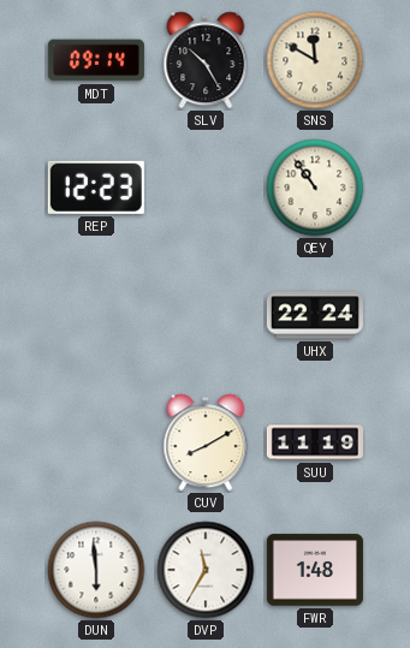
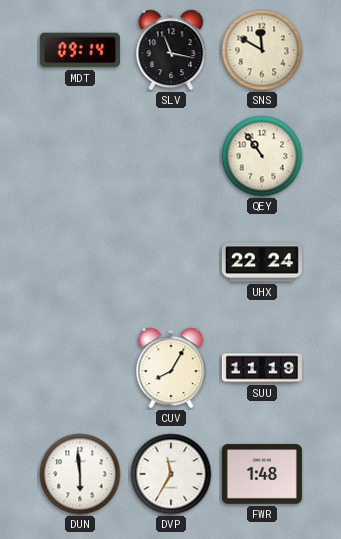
SLV: 10:25 -> 11:17 (171, 50)
REP: 12:23 -> none (96, 188)
CUV: 8:10 -> 8:05 (171, 368)
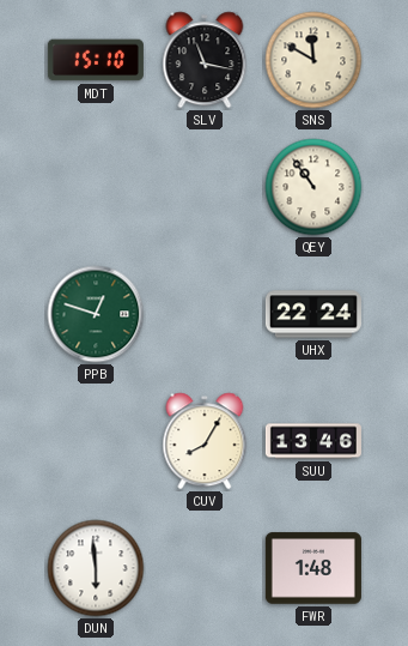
MDT: 09:14 -> 15:10 (96, 60)
PPB: none -> 12:48 (96, 314)
SUU: 11:19 -> 13:46 (313, 441)
DVP: 11:35 -> none (171, 474)
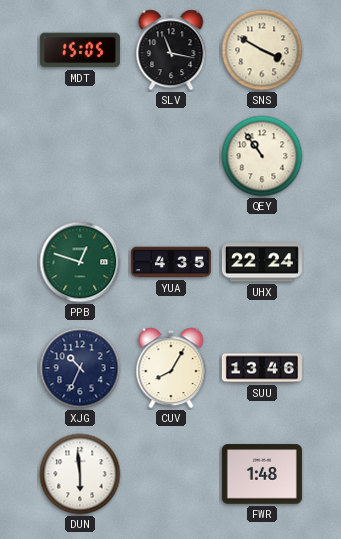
MDT: 15:10 -> 15:05 (80, 50)
SNS: 11:50 -> 3:50 (262, 50)
YUA: none -> 4:35 (171, 262)
XJG: none -> 10:34 (80, 368)
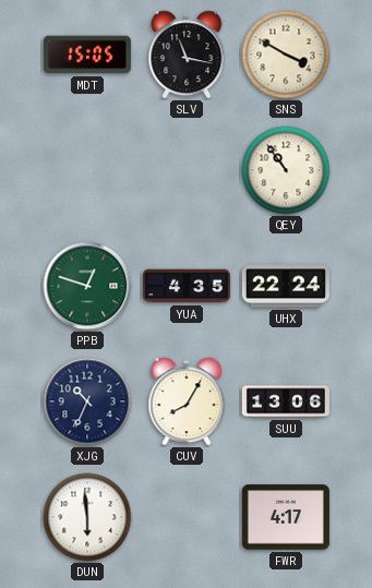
SUU: 13:46 -> 13:06 (286, 401)
FWR: 1:48 -> 4:17 (286, 517)
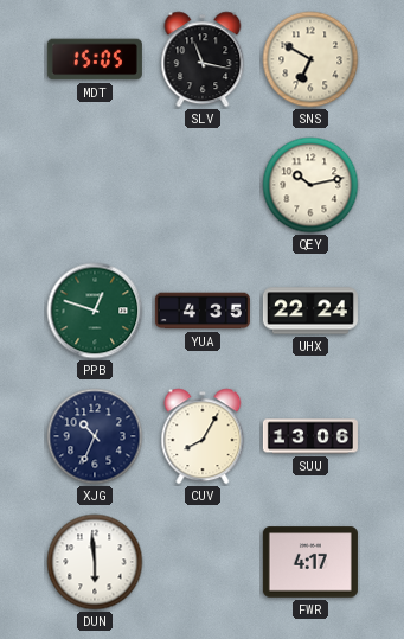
SNS: 3:50 -> 6:50 (310, 59)
QEY: 10:54 -> 10:13 (310, 185)
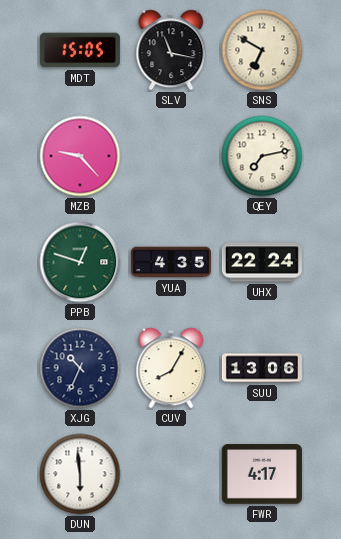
MZB: none -> 9:23 (80, 156)
QEY: 10:13 -> 7:13 (262, 156)
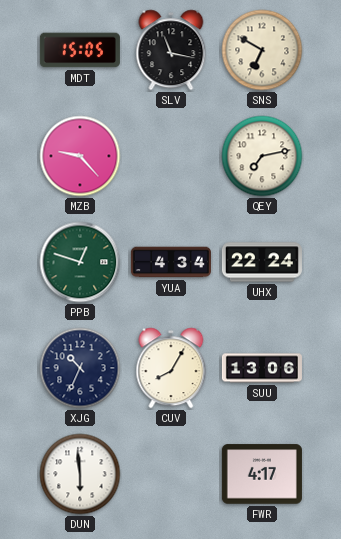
YUA: 4:35 -> 4:34 (171, 262)
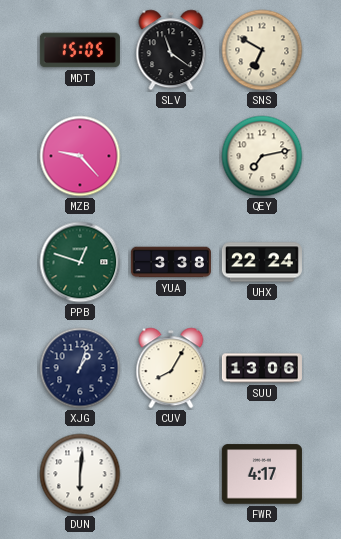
SLV: 11:17 -> 11:21 (171, 50)
YUA: 4:34 -> 3:38 (171, 262)
XJG: 10:34 -> 1:03 (80, 368)
DUN: 5:59 -> 6:01 (80, 474)
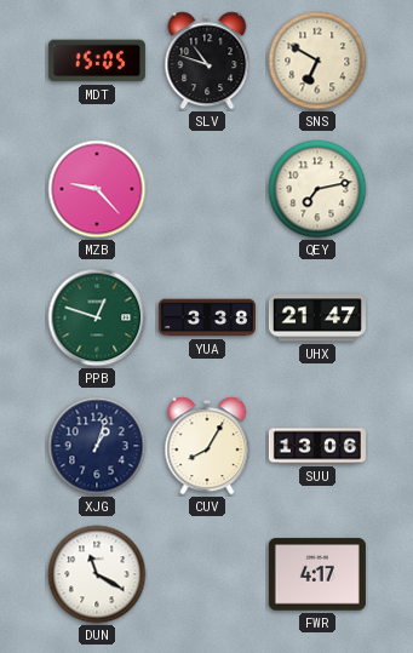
SLV: 11:21 -> 10:48 (207, 61)
UHX: 22:24 -> 21:47 (317, 317)
DUN: 6:01 -> 11:20 (97, 574)
